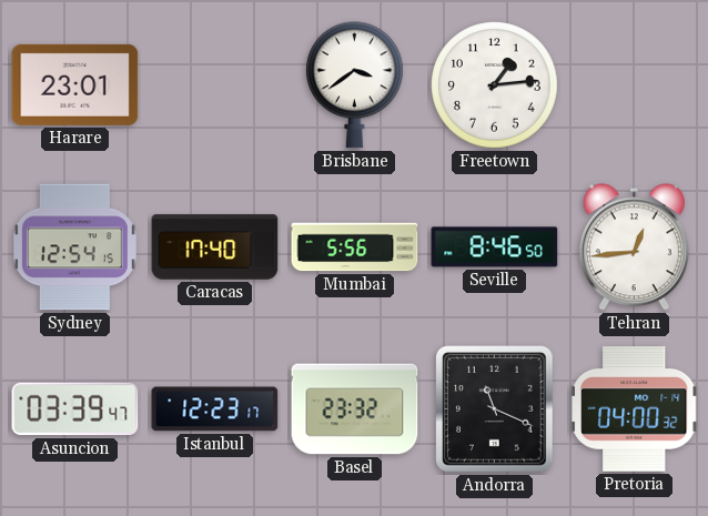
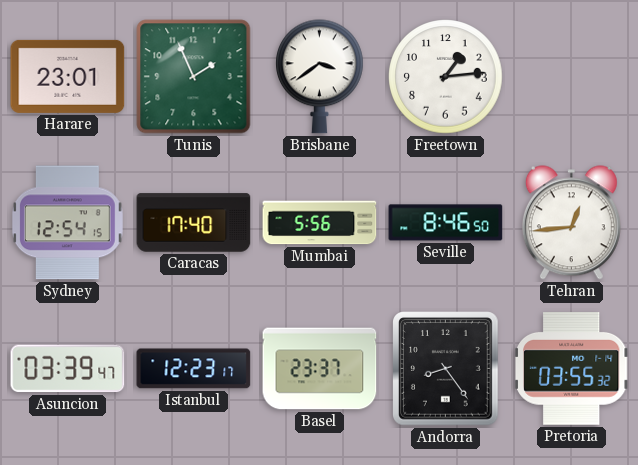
Tunis: none -> 1:56 (194, 77)
Basel: 23:32 -> 23:37 (320, 369)
Andorra: 11:19 -> 8:24 (446, 369)
Pretoria: 04:00 -> 03:55 (571, 369)
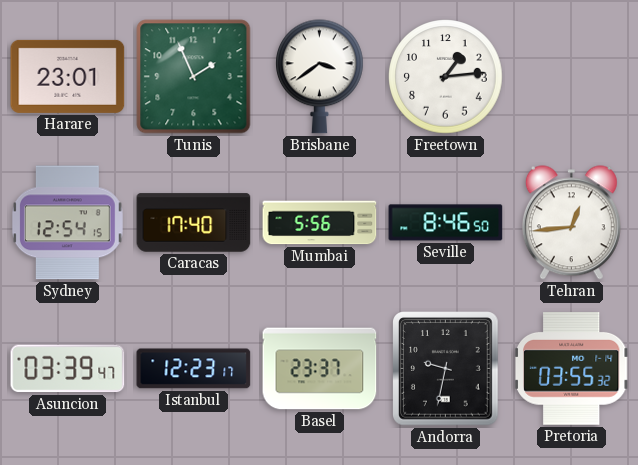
Andorra: 8:24 -> 9:32 (446, 369)
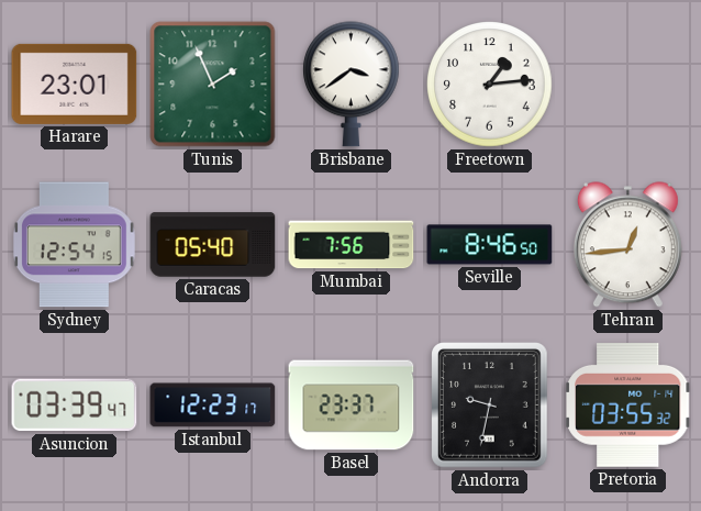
Caracas: 17:40 -> 05:40 (213, 245)
Mumbai: 5:56 -> 7:56 (352, 245)
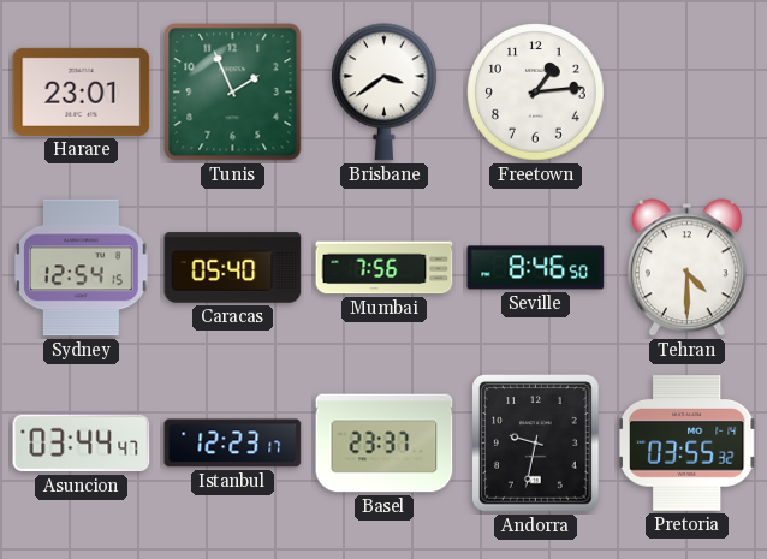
Tehran: 12:44 -> 4:30 (686, 268)
Asuncion: 03:39 -> 03:44 (82, 444)
